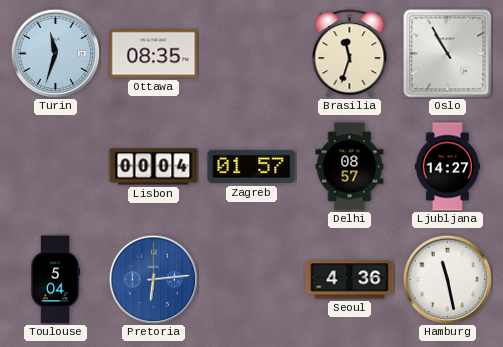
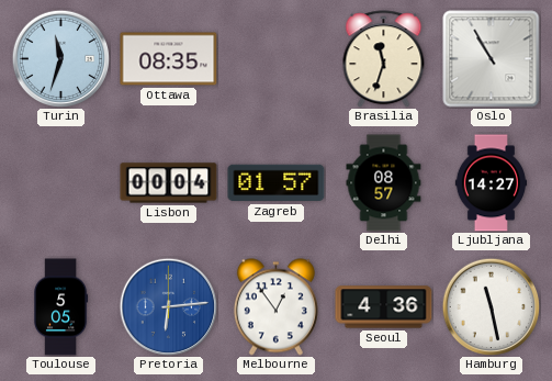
Toulouse: 5:04 -> 5:05 (61, 307)
Melbourne: none -> 12:54 (275, 307)
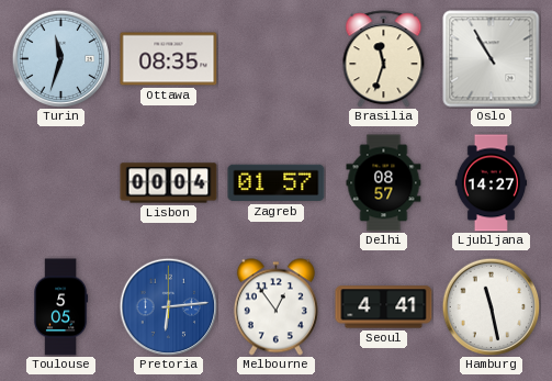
Seoul: 4:36 -> 4:41 (384, 307)
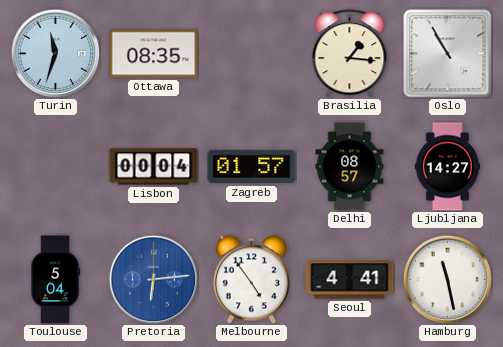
Brasilia: 11:33 -> 1:16 (350, 54)
Toulouse: 5:05 -> 5:04 (56, 280)
Melbourne: 12:54 -> 4:54 (251, 280)
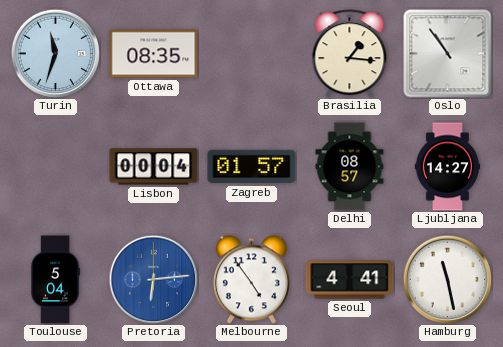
Oslo: 10:55 -> 10:54 (448, 54)
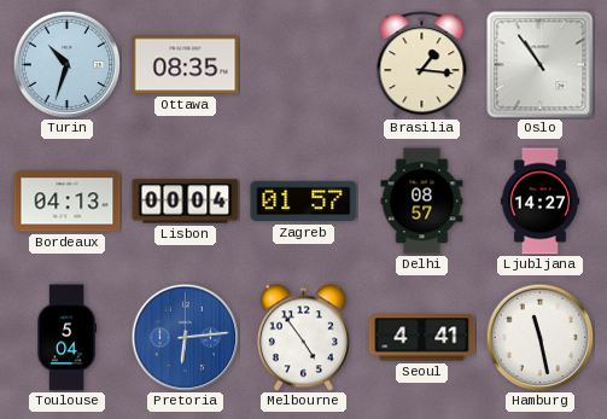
Turin: 11:33 -> 10:33 (66, 64)
Bordeaux: none -> 04:13 (68, 202)
